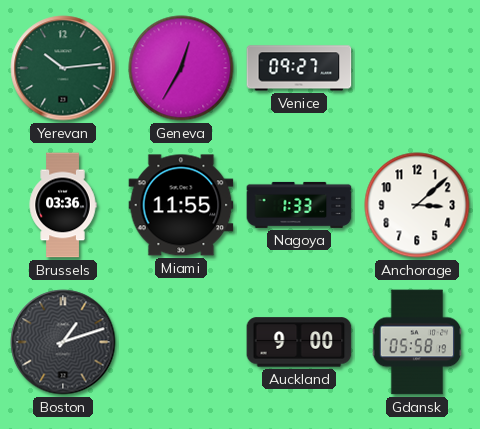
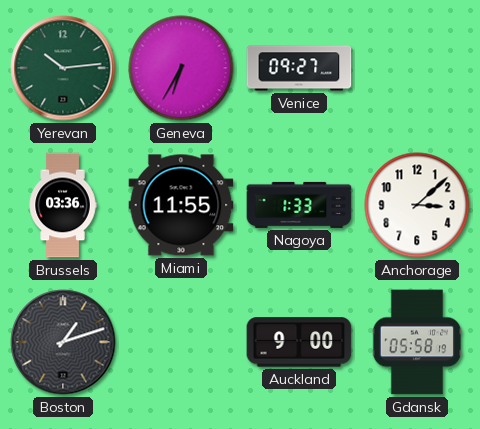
Geneva: 12:35 -> 6:35 (181, 68)
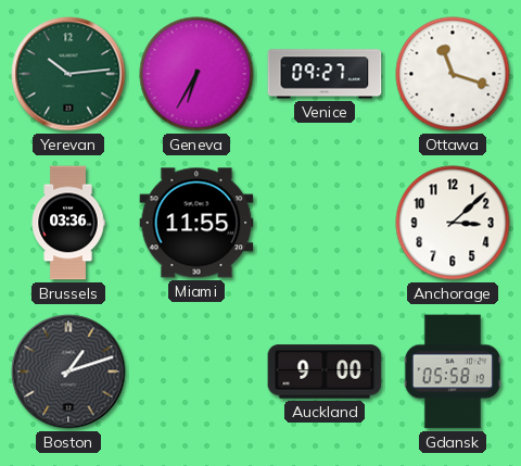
Ottawa: none -> 11:18 (453, 74)
Nagoya: 1:33 -> none (299, 205)
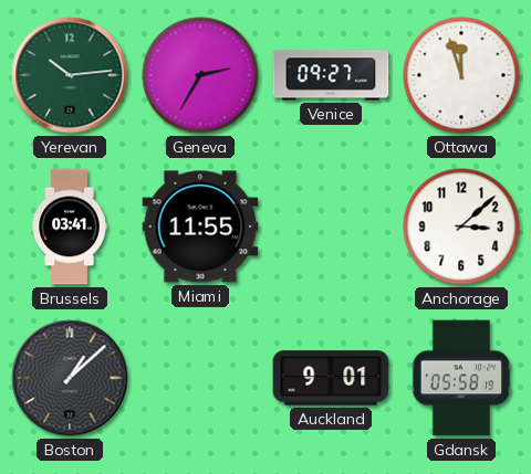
Geneva: 6:35 -> 2:35 (200, 75)
Ottawa: 11:18 -> 11:57 (461, 75)
Brussels: 03:36 -> 03:41 (70, 227)
Boston: 1:12 -> 1:08 (70, 378)
Auckland: 9:00 -> 9:01 (331, 378)
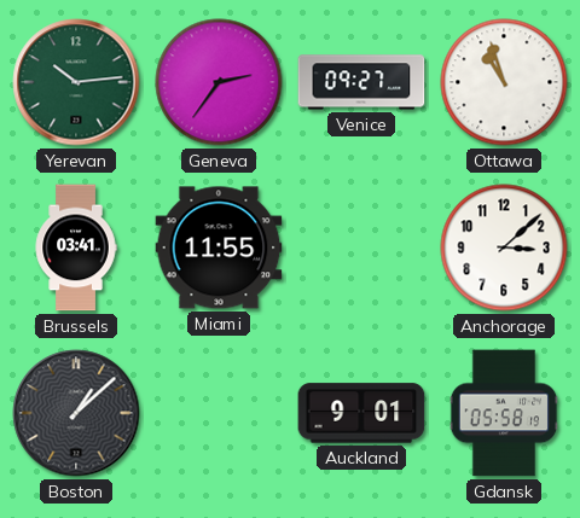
Geneva: 2:35 -> 2:36 (219, 82)
Ottawa: 11:57 -> 10:57 (504, 82)
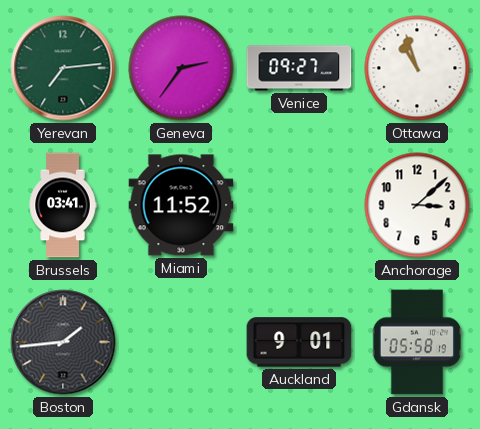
Yerevan: 10:14 -> 7:14 (63, 68)
Miami: 11:55 -> 11:52 (181, 205)
Boston: 1:08 -> 1:44 (63, 342)
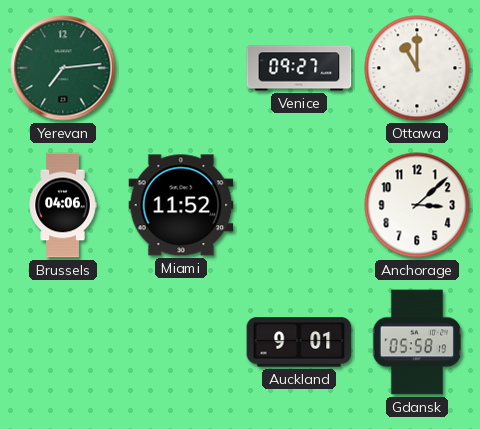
Geneva: 2:36 -> none (181, 68)
Ottawa: 10:57 -> 11:00 (417, 68)
Brussels: 03:41 -> 04:06 (63, 205)
Boston: 1:44 -> none (63, 342)
